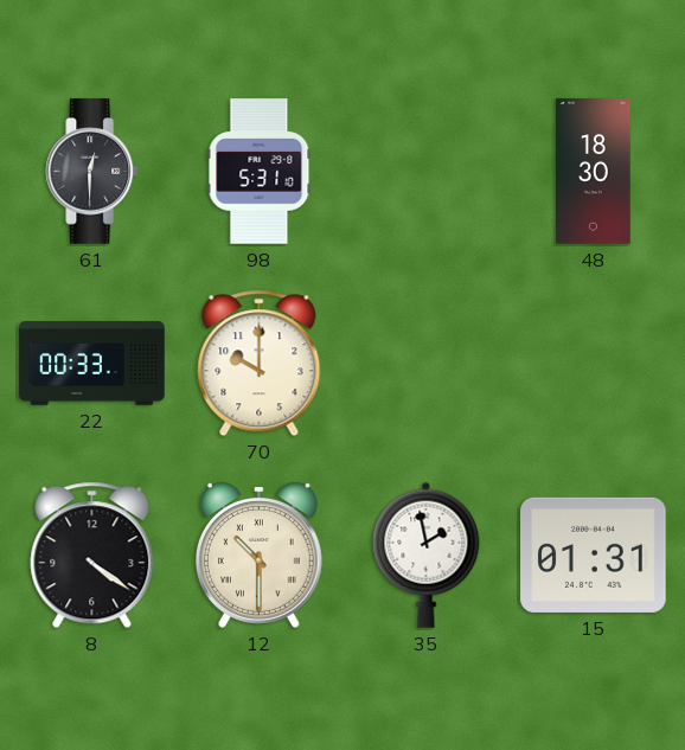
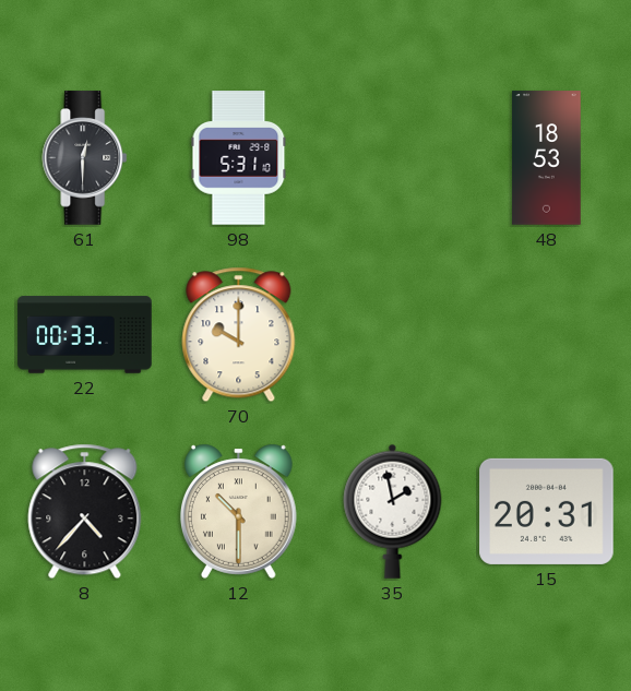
48: 18:30 -> 18:53 (547, 158)
8: 4:21 -> 4:37 (85, 512)
15: 01:31 -> 20:31 (547, 511)
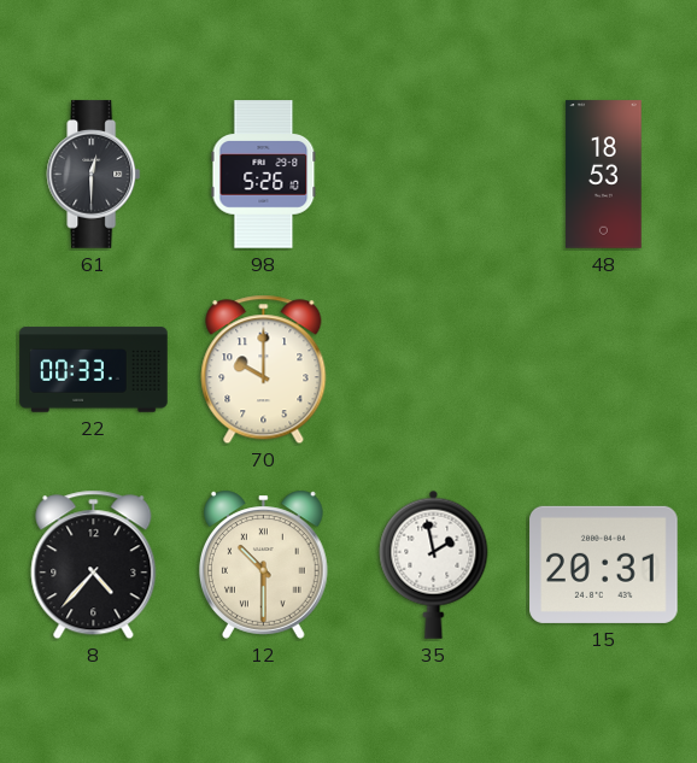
98: 5:31 -> 5:26 (264, 175)
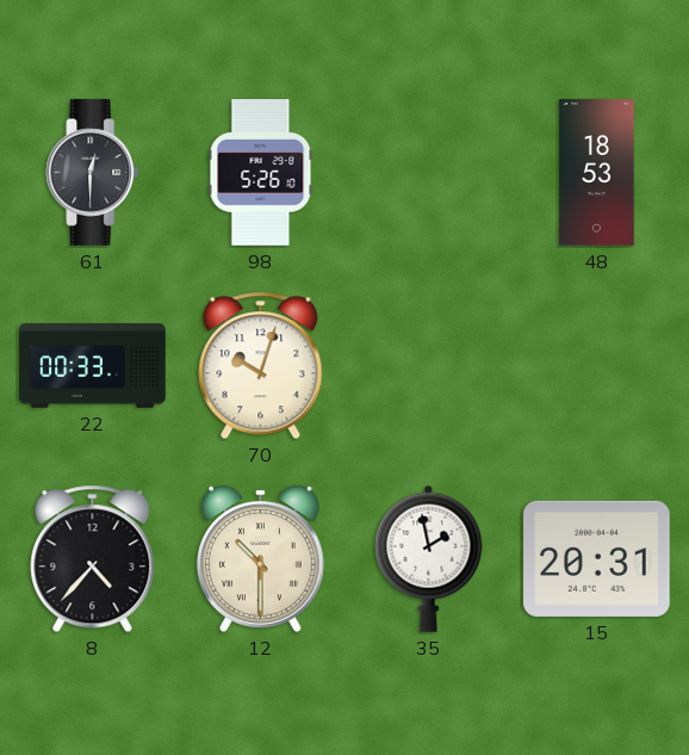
70: 10:00 -> 10:03 (261, 366)
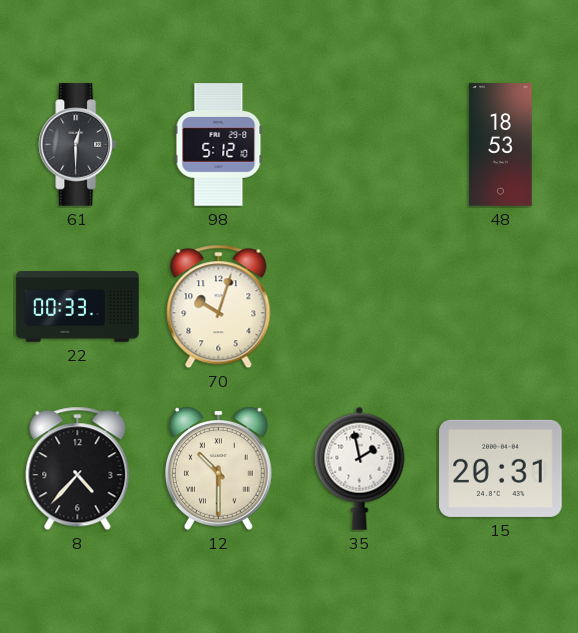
98: 5:26 -> 5:12 (219, 145)
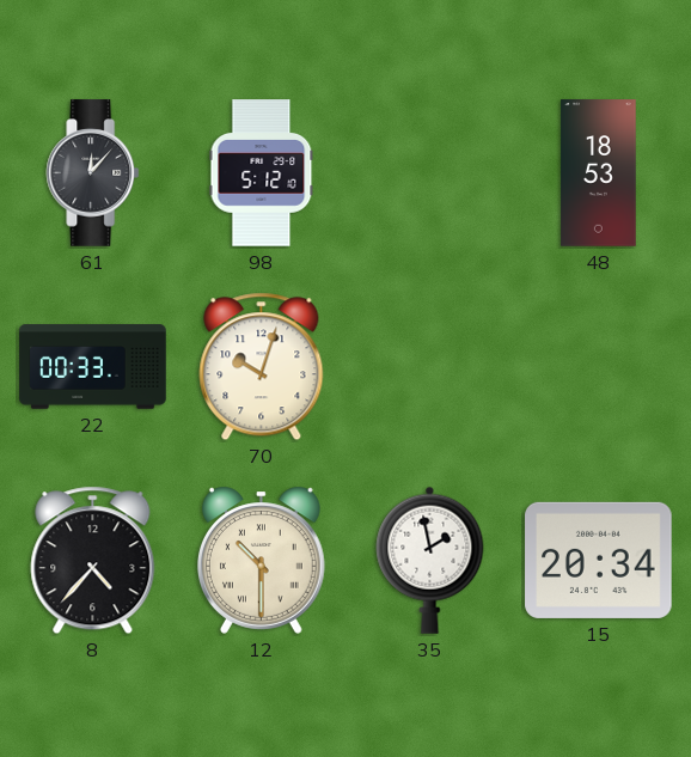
61: 12:30 -> 12:07 (93, 173)
15: 20:31 -> 20:34 (599, 560)
